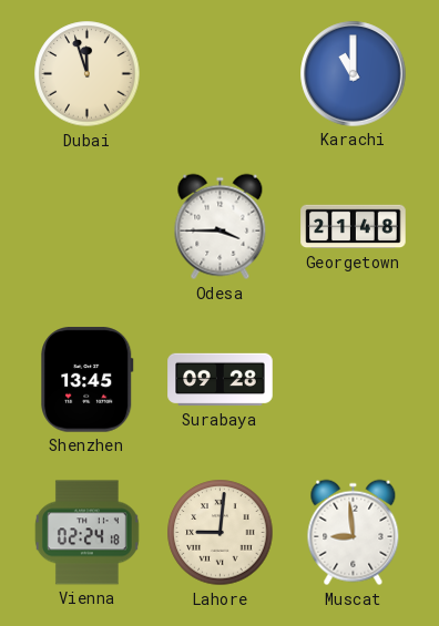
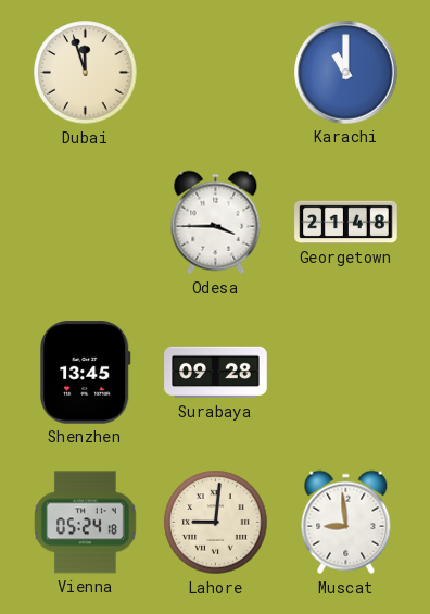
Vienna: 02:24 -> 05:24 (85, 523)
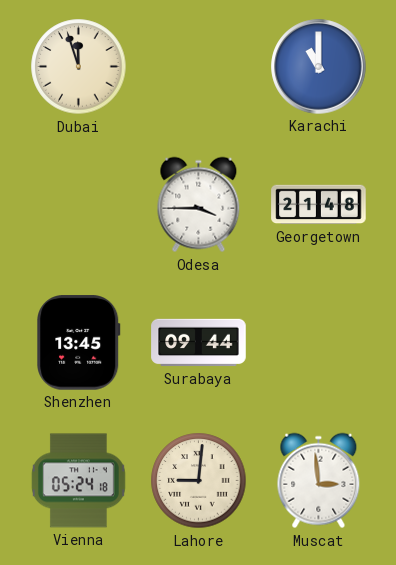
Surabaya: 09:28 -> 09:44 (199, 343)
Muscat: 8:59 -> 2:59 (319, 481)
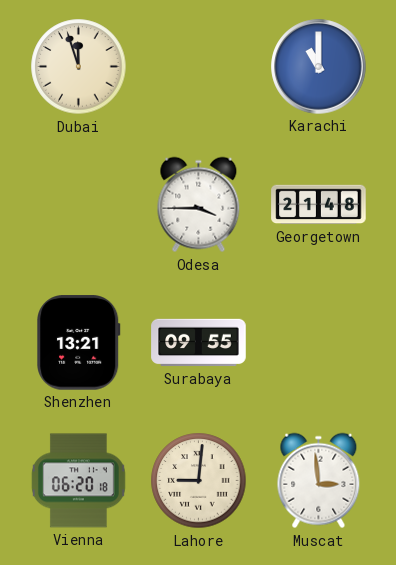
Shenzhen: 13:45 -> 13:21 (79, 343)
Surabaya: 09:44 -> 09:55 (199, 343)
Vienna: 05:24 -> 06:20 (78, 481)
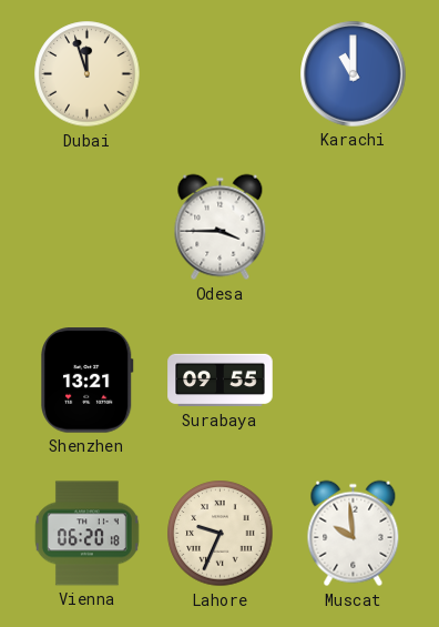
Georgetown: 21:48 -> none (319, 205)
Lahore: 9:01 -> 9:34 (221, 534)
Muscat: 2:59 -> 9:59 (354, 534)
